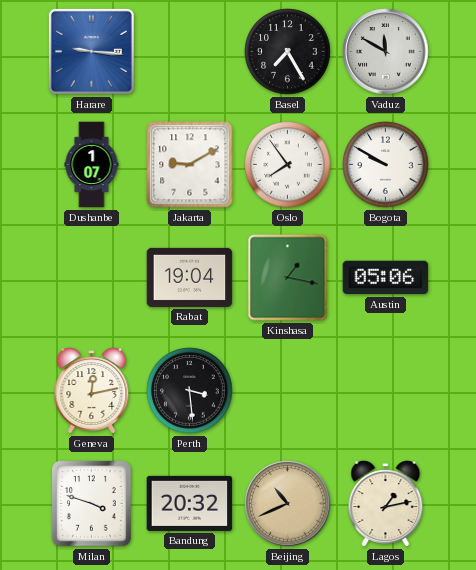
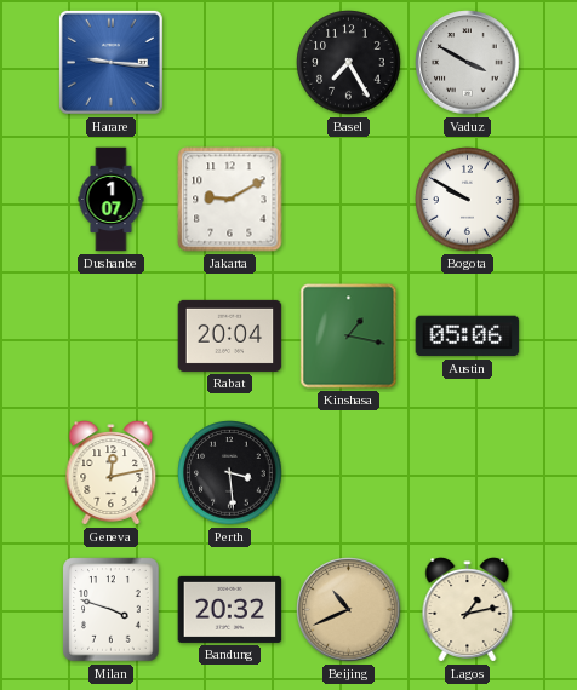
Vaduz: 11:50 -> 3:50 (468, 63)
Oslo: 7:54 -> none (288, 165)
Rabat: 19:04 -> 20:04 (230, 335)
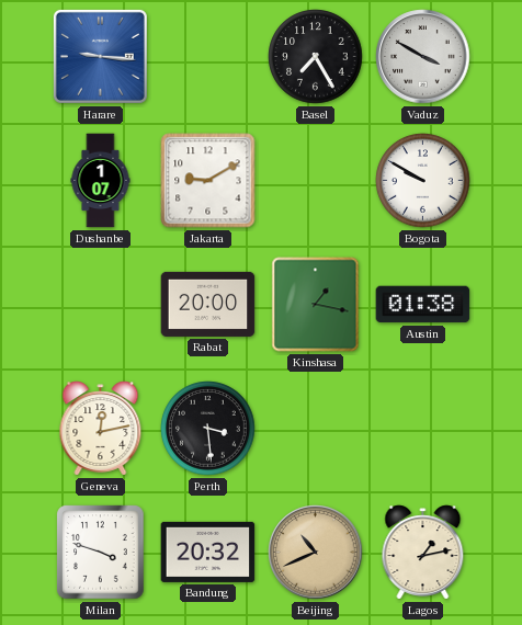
Rabat: 20:04 -> 20:00 (208, 304)
Austin: 05:06 -> 01:38 (423, 305)
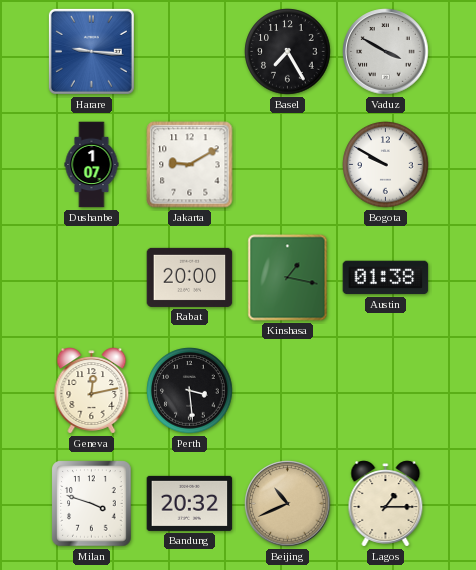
Lagos: 1:13 -> 1:15 (386, 504)
